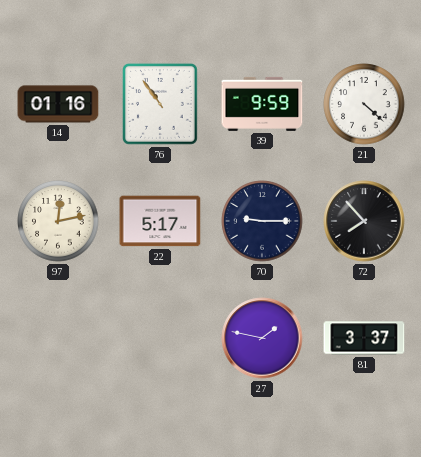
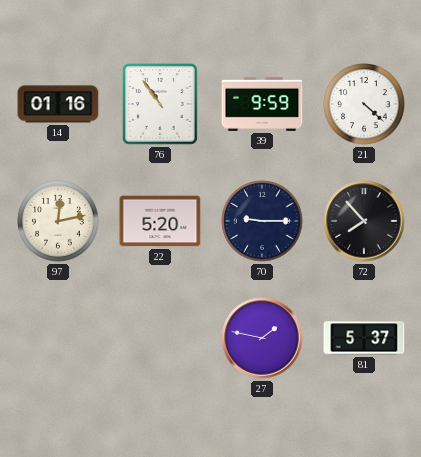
22: 5:17 -> 5:20 (160, 221)
81: 3:37 -> 5:37 (364, 338)
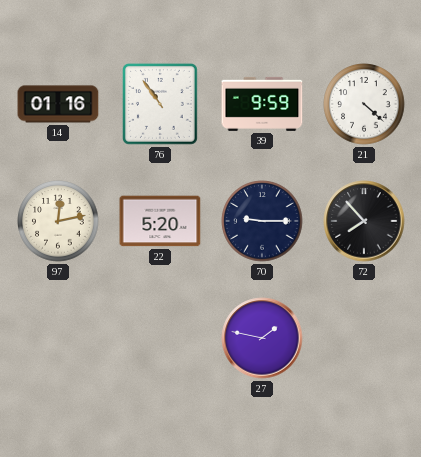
81: 5:37 -> none (364, 338)
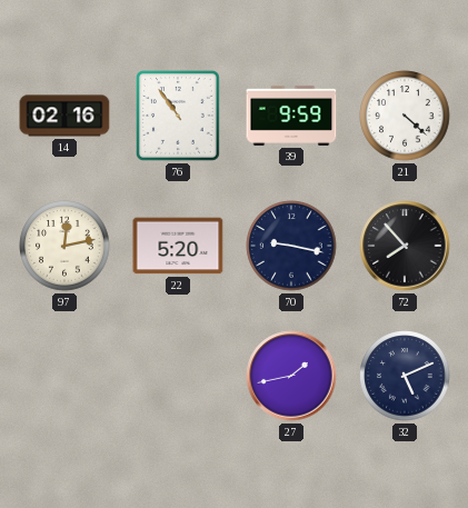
14: 01:16 -> 02:16 (64, 116)
70: 9:15 -> 9:17 (291, 246)
27: 1:47 -> 1:43 (291, 376)
32: none -> 5:11 (405, 376)
